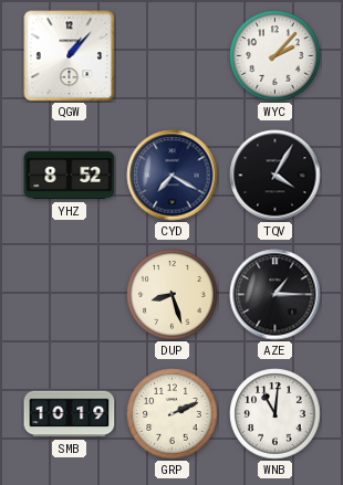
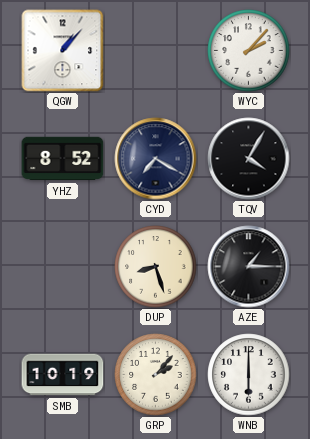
GRP: 2:11 -> 2:07 (156, 375)
WNB: 11:01 -> 6:00 (249, 375)
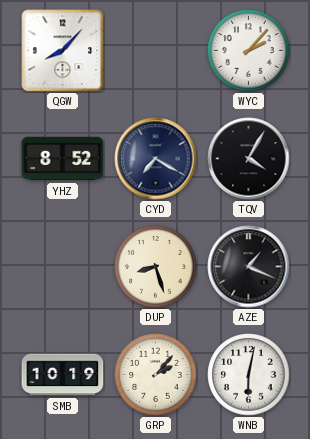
QGW: 1:07 -> 8:07 (63, 51)
AZE: 1:15 -> 1:19 (249, 267)
WNB: 6:00 -> 6:02 (249, 375)
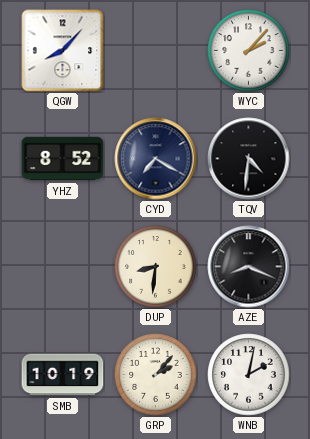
TQV: 4:05 -> 4:31 (249, 159)
DUP: 8:27 -> 8:31 (156, 267)
AZE: 1:19 -> 8:19 (249, 267)
WNB: 6:02 -> 2:02 (249, 375)
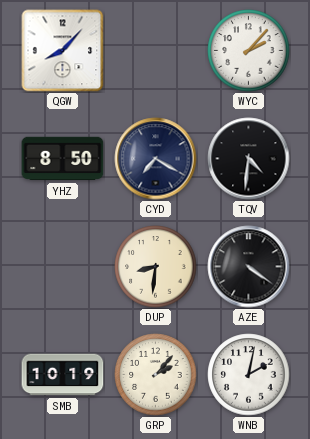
YHZ: 8:52 -> 8:50 (63, 159)
AZE: 8:19 -> 4:21 (249, 267)
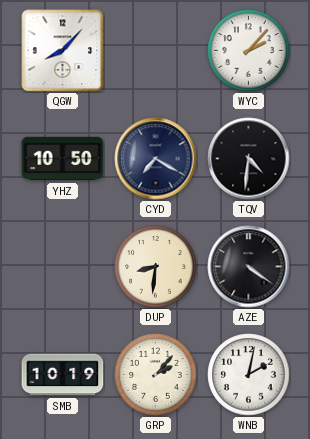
YHZ: 8:50 -> 10:50 (63, 159)
